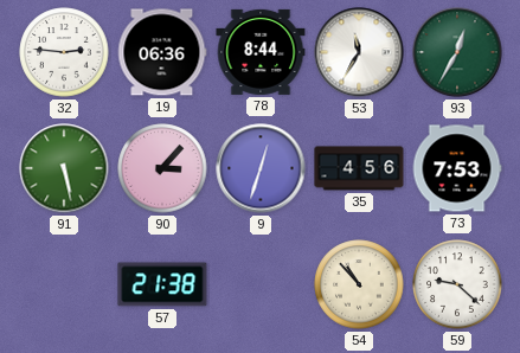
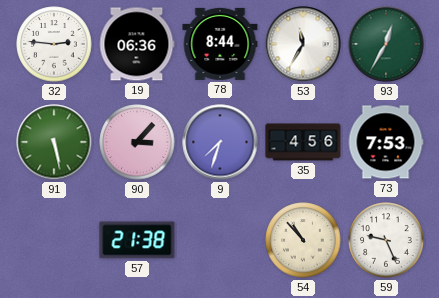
9: 12:33 -> 7:33 (220, 142)
59: 9:22 -> 9:26 (386, 240)
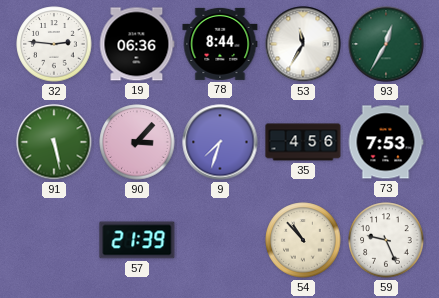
57: 21:38 -> 21:39 (137, 240)
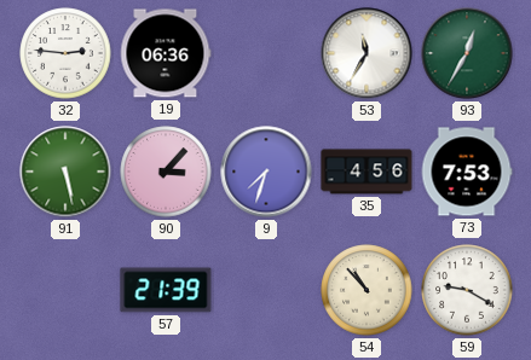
78: 8:44 -> none (220, 44)
59: 9:26 -> 9:20 (467, 290)
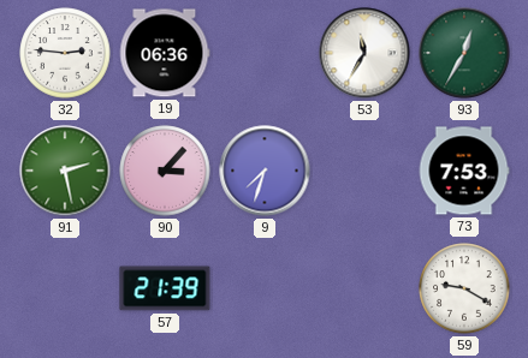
91: 5:28 -> 2:28 (65, 171)
35: 4:56 -> none (366, 172)
54: 10:53 -> none (366, 290)
